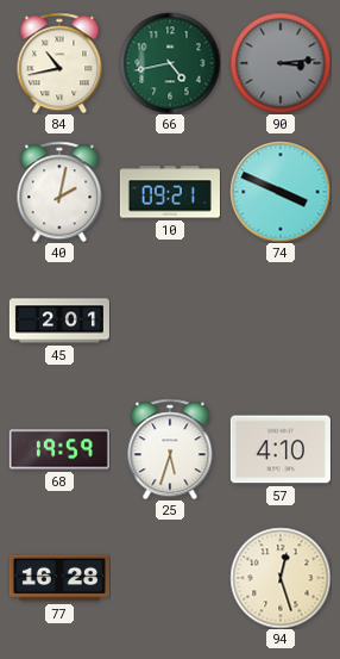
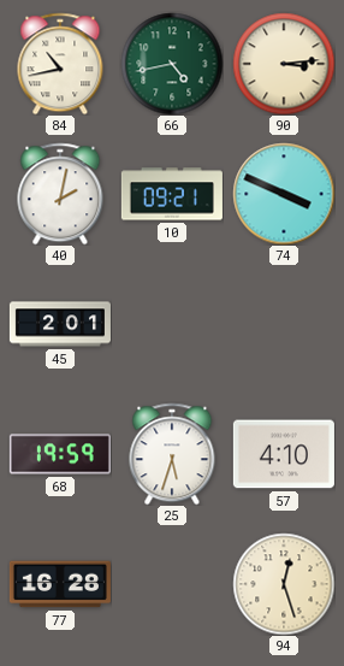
90 dial: grey -> cream (284, 64)
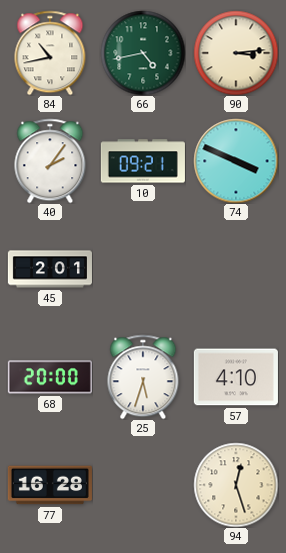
40: 2:02 -> 2:06 (50, 161)
68: 19:59 -> 20:00 (50, 377)
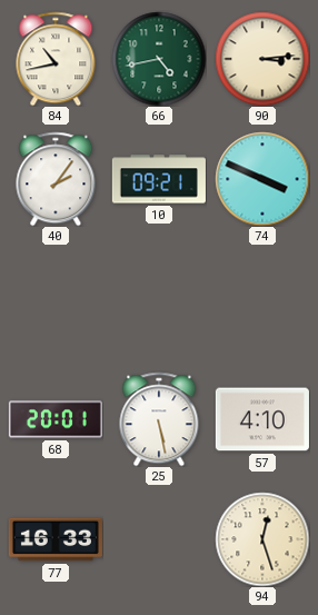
45: 2:01 -> none (50, 269)
68: 20:00 -> 20:01 (56, 419)
25: 5:33 -> 5:28 (159, 419)
77: 16:28 -> 16:33 (56, 539)
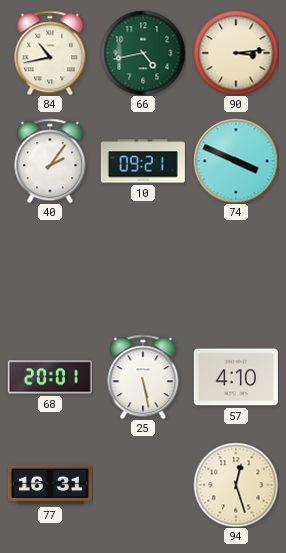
77: 16:33 -> 16:31 (50, 485)
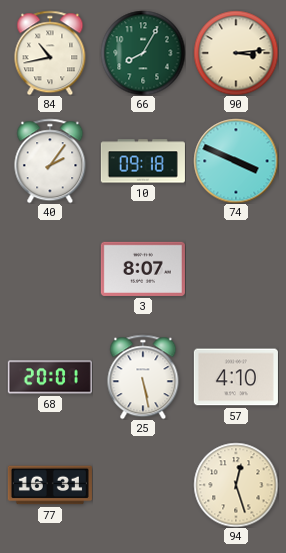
66: 4:43 -> 8:05 (143, 53)
10: 09:21 -> 09:18 (143, 161)
3: none -> 8:07 (143, 269)
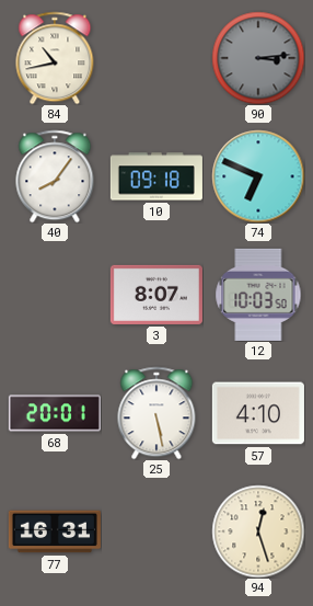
66: 8:05 -> none (143, 53)
90 dial: cream -> grey (258, 58)
40: 2:06 -> 8:06 (55, 176)
74: 3:49 -> 6:49 (258, 176)
12: none -> 10:03 (258, 295)
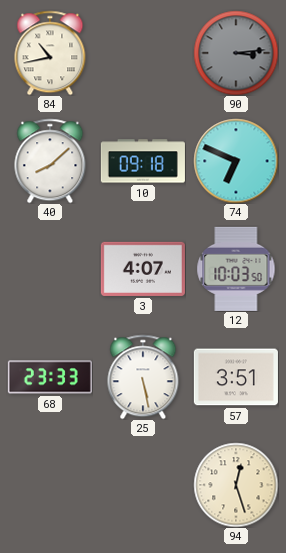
40: 8:06 -> 8:08 (50, 161)
3: 8:07 -> 4:07 (143, 269)
68: 20:01 -> 23:33 (50, 377)
57: 4:10 -> 3:51 (236, 377)
77: 16:31 -> none (55, 531)
